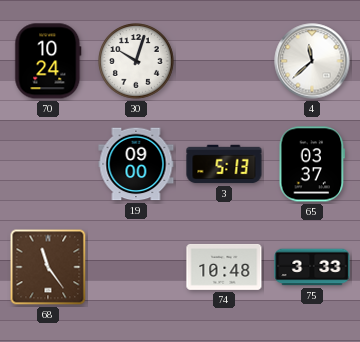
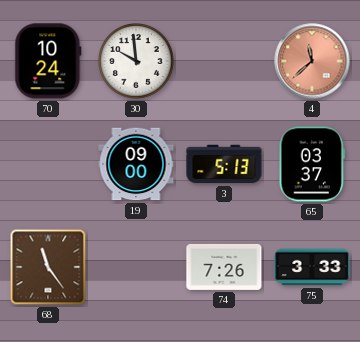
30: 10:03 -> 9:59 (136, 61)
4 dial: white -> salmon (312, 61)
74: 10:48 -> 7:26 (224, 267)
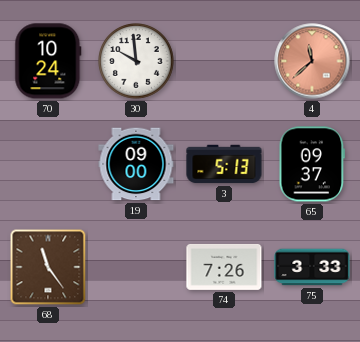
65: 03:37 -> 09:37 (312, 164)
